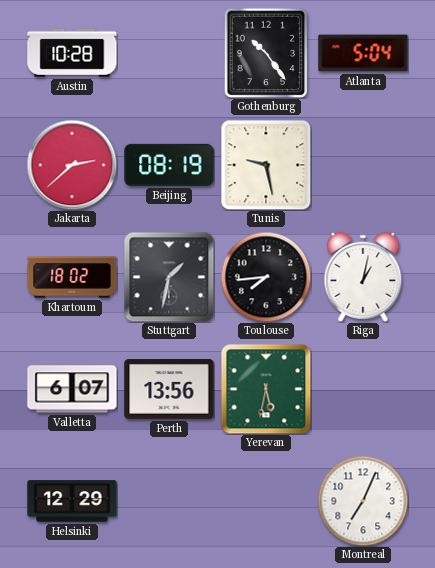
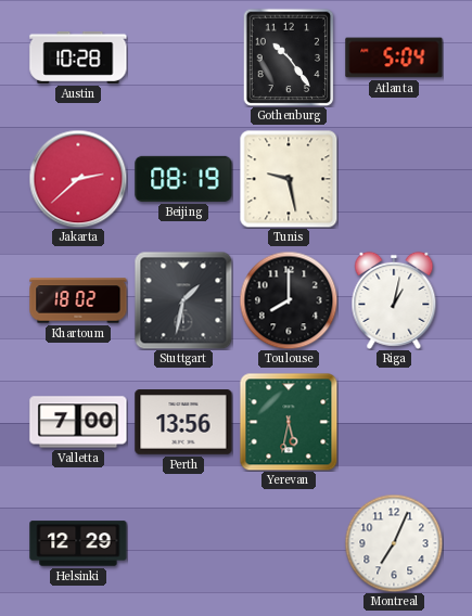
Toulouse: 7:44 -> 8:00 (289, 300)
Valletta: 6:07 -> 7:00 (78, 422)
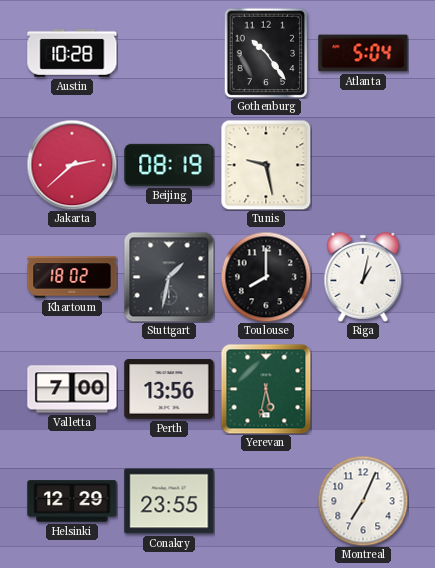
Conakry: none -> 23:55 (169, 501)
